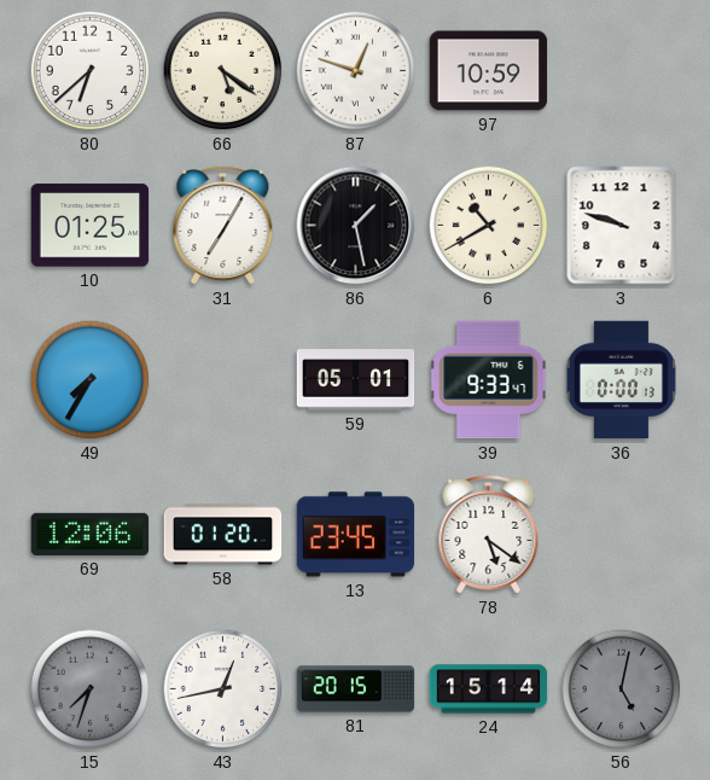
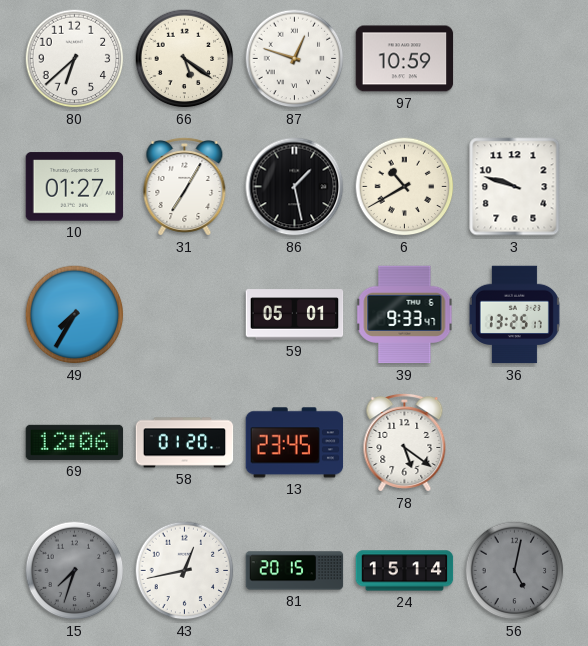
10: 01:25 -> 01:27 (75, 187)
36: 0:00 -> 13:25 (514, 315)
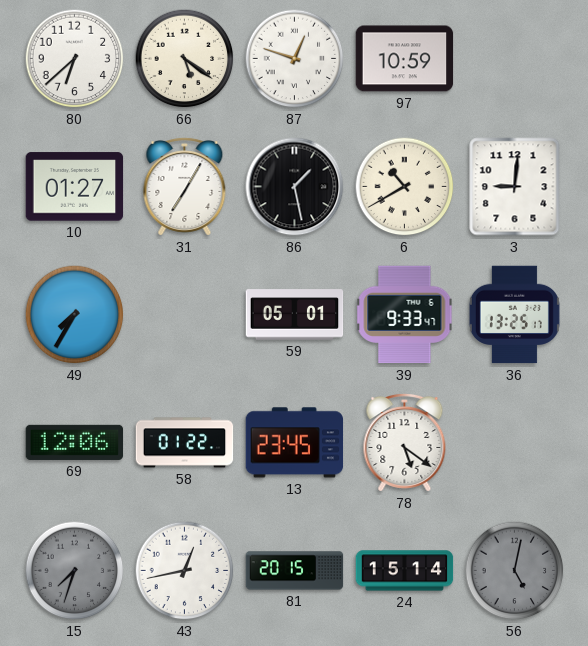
3: 9:48 -> 9:01 (515, 187)
58: 01:20 -> 01:22 (185, 443)
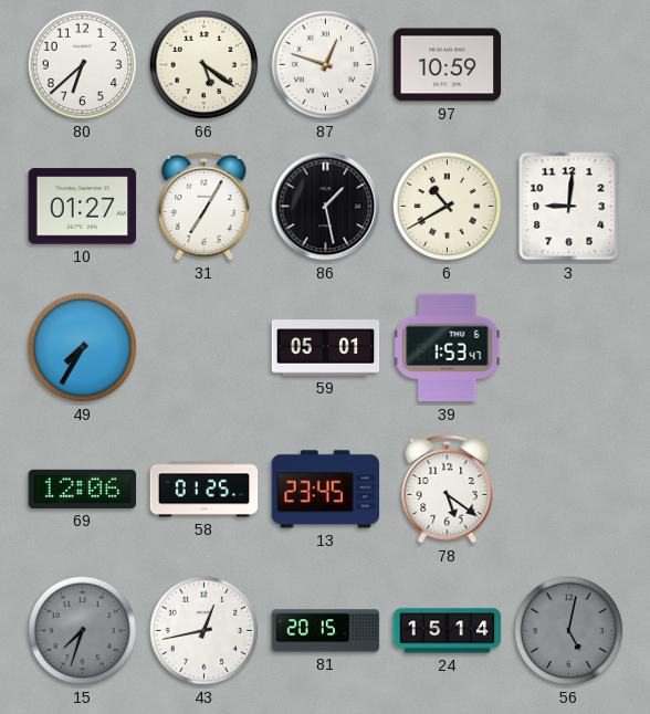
39: 9:33 -> 1:53 (448, 348)
36: 13:25 -> none (514, 315)
58: 01:22 -> 01:25 (205, 490)
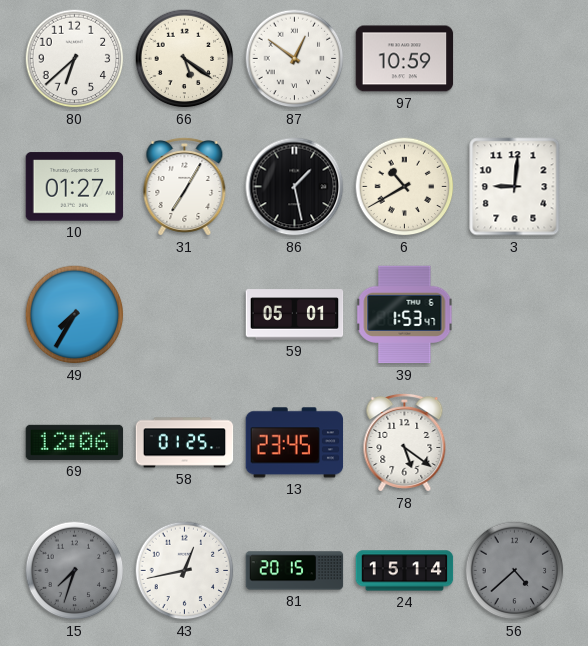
87: 12:48 -> 12:51 (295, 59)
56: 5:02 -> 4:38 (515, 571)
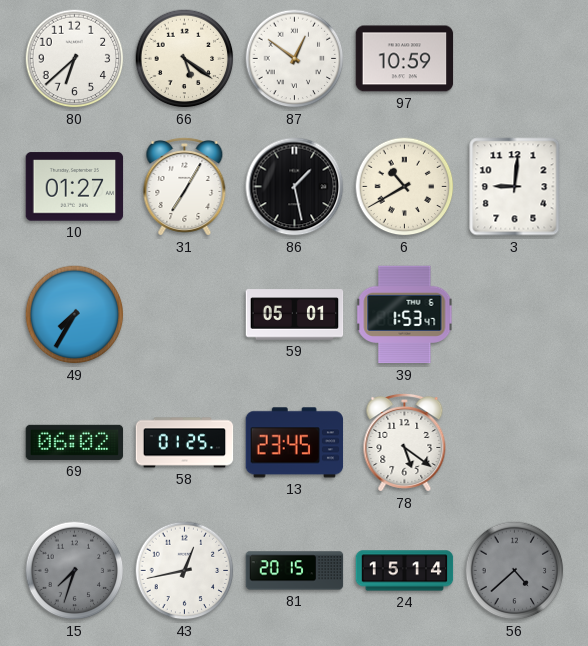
69: 12:06 -> 06:02 (75, 442)
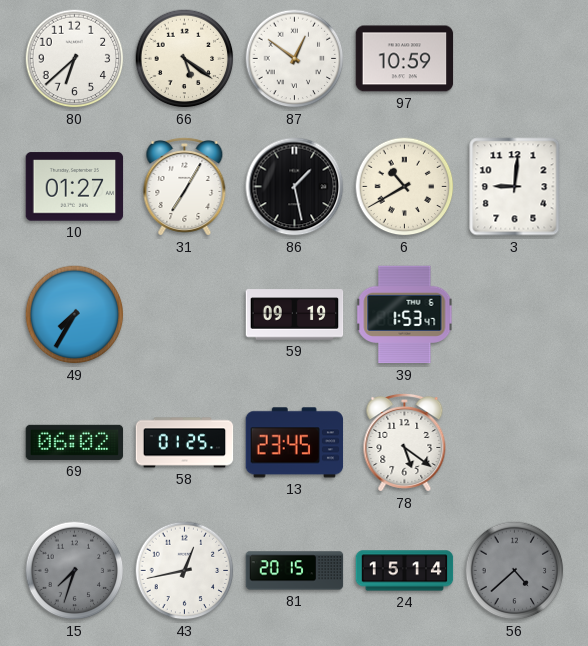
59: 05:01 -> 09:19 (295, 315)
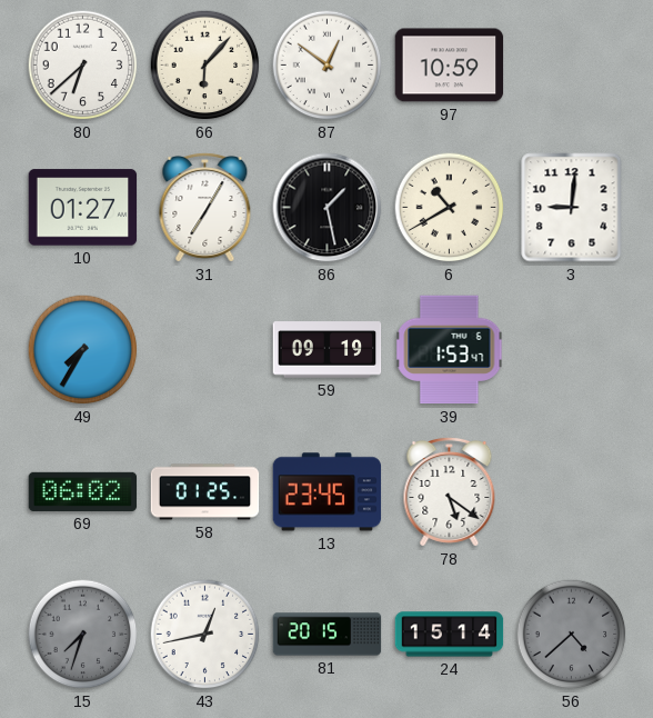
66: 5:21 -> 6:07 (205, 66)
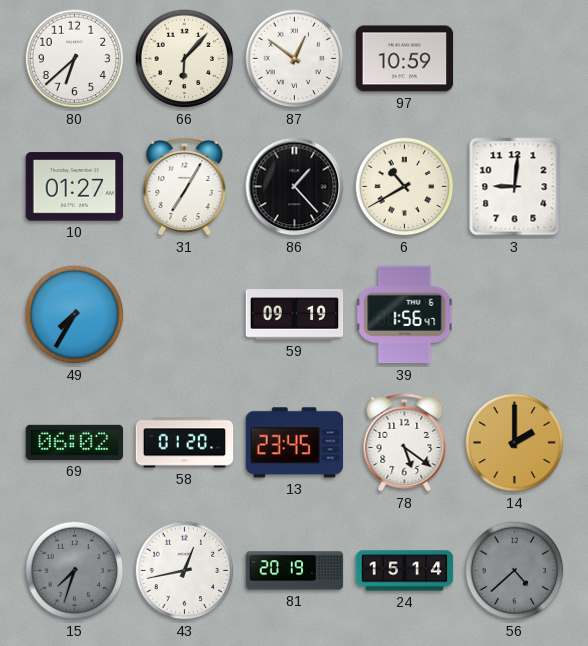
86: 1:28 -> 1:23 (295, 187)
39: 1:53 -> 1:56 (405, 315)
58: 01:25 -> 01:20 (185, 443)
14: none -> 2:00 (515, 443)
81: 20:15 -> 20:19 (295, 571)
